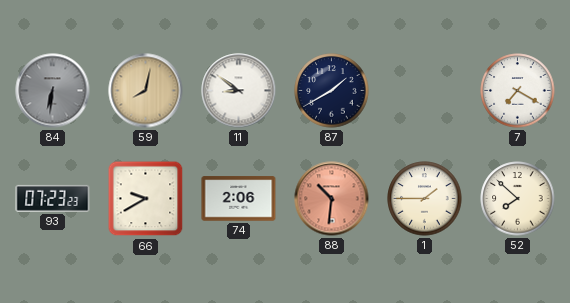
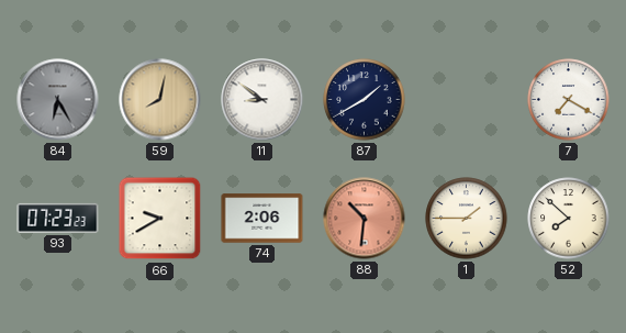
84: 6:31 -> 6:25 (58, 100)
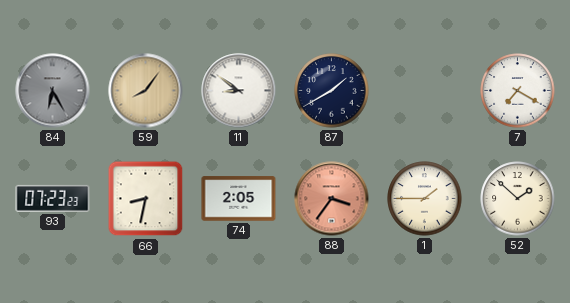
59: 8:02 -> 8:06 (146, 91)
66: 9:40 -> 8:32 (146, 199)
74: 2:06 -> 2:05 (239, 199)
88: 10:31 -> 3:36 (332, 199)
52: 7:52 -> 1:52 (518, 199)
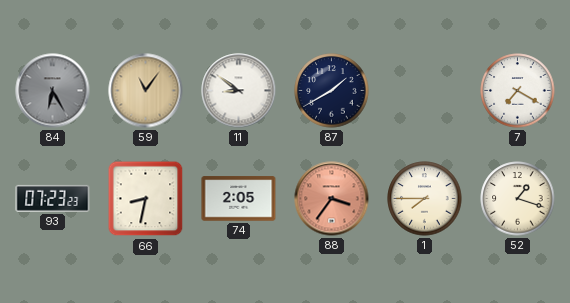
59: 8:06 -> 11:06 (146, 91)
1: 1:45 -> 7:45 (425, 199)
52: 1:52 -> 1:18 (518, 199)
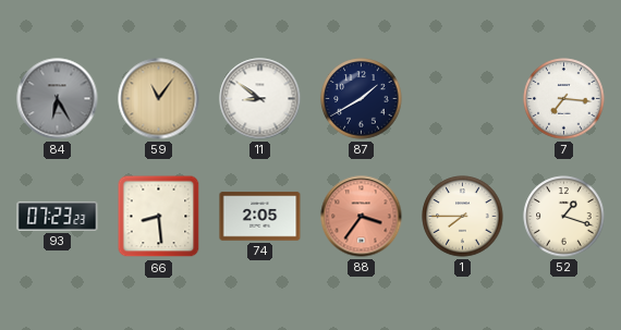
7: 7:20 -> 7:16 (564, 99)
66: 8:32 -> 8:29 (159, 217)
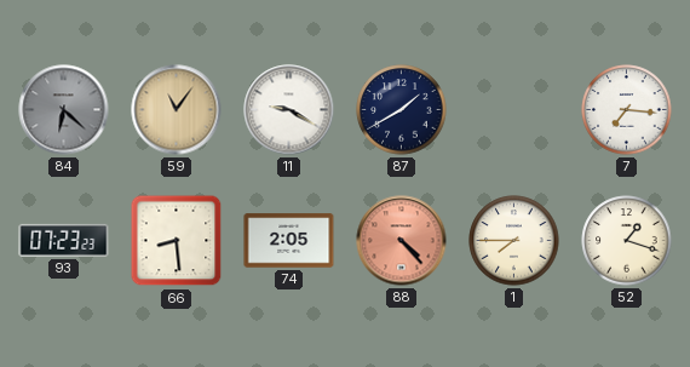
84: 6:25 -> 6:22 (64, 110)
11: 8:51 -> 9:20 (289, 110)
88: 3:36 -> 4:23 (402, 241)
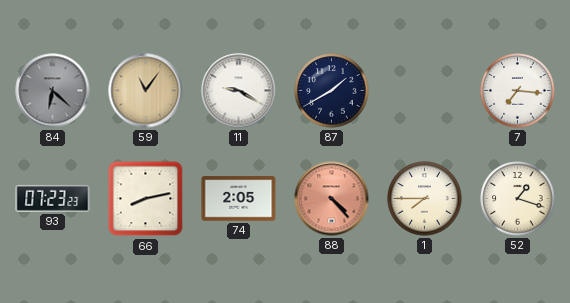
66: 8:29 -> 8:13 (146, 199)
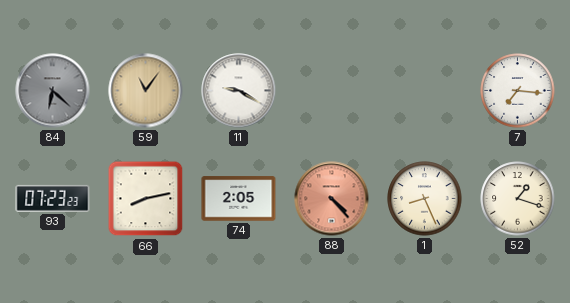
87: 1:40 -> none (332, 91)
1: 7:45 -> 8:26 (425, 199)
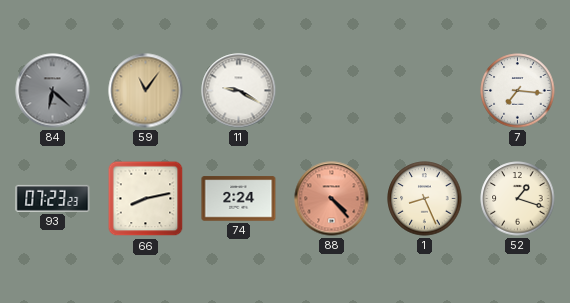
74: 2:05 -> 2:24 (239, 199)
